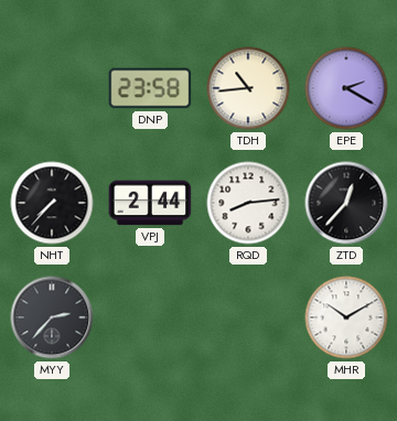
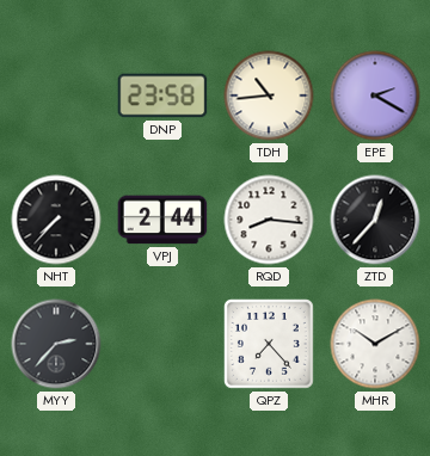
RQD: 8:14 -> 8:16 (269, 220)
QPZ: none -> 7:23 (270, 345)
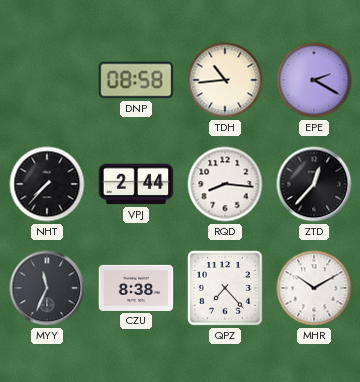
DNP: 23:58 -> 08:58 (136, 80)
MYY: 2:37 -> 11:34 (47, 288)
CZU: none -> 8:38 (136, 288)
